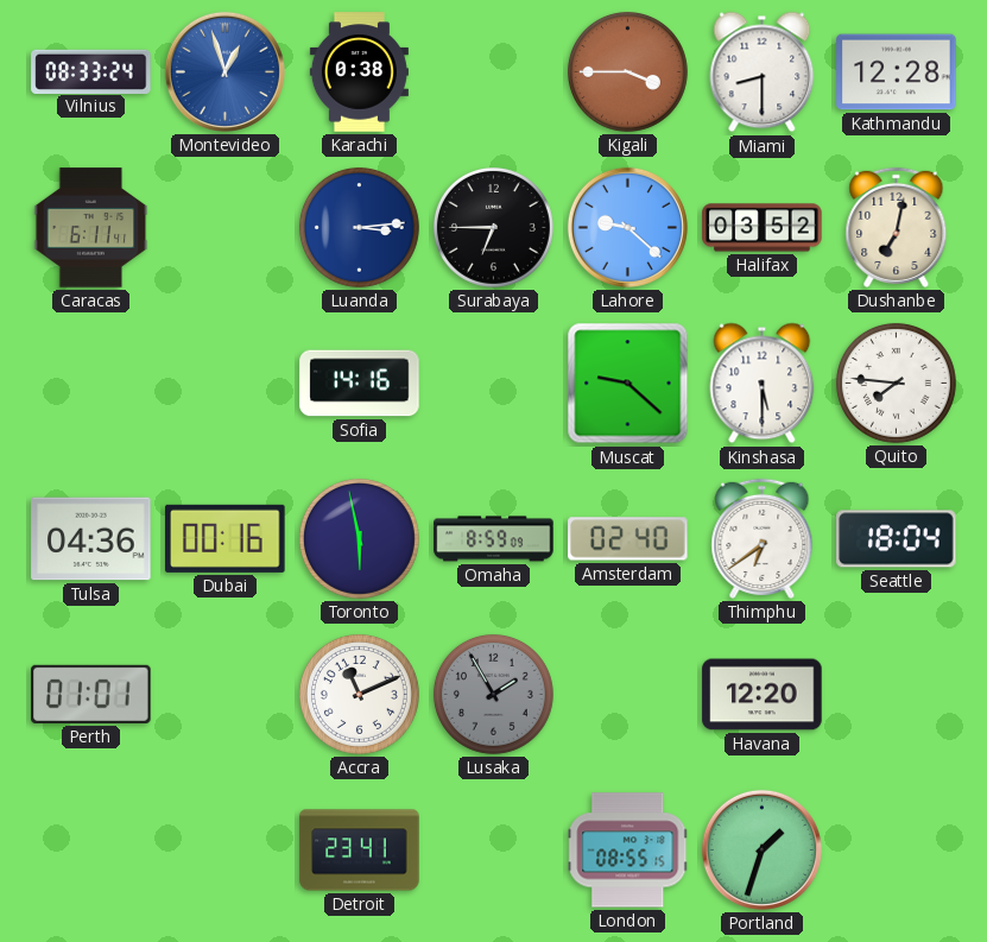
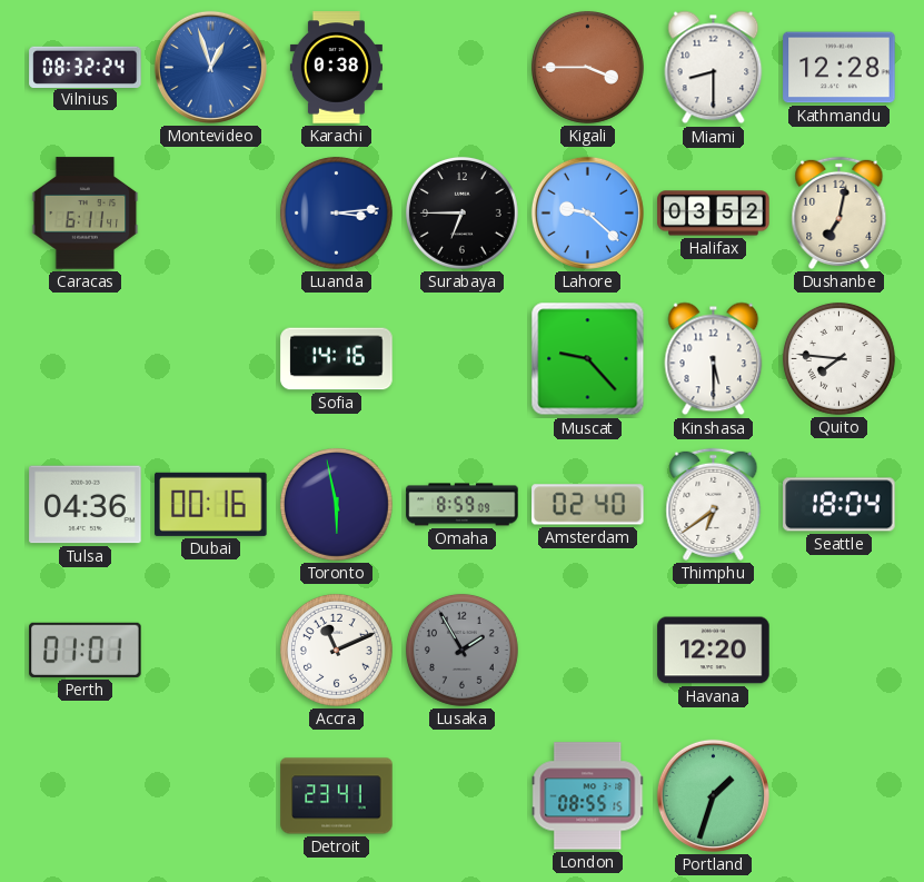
Vilnius: 08:33 -> 08:32 (86, 67)
Muscat: 9:22 -> 9:23 (588, 359)
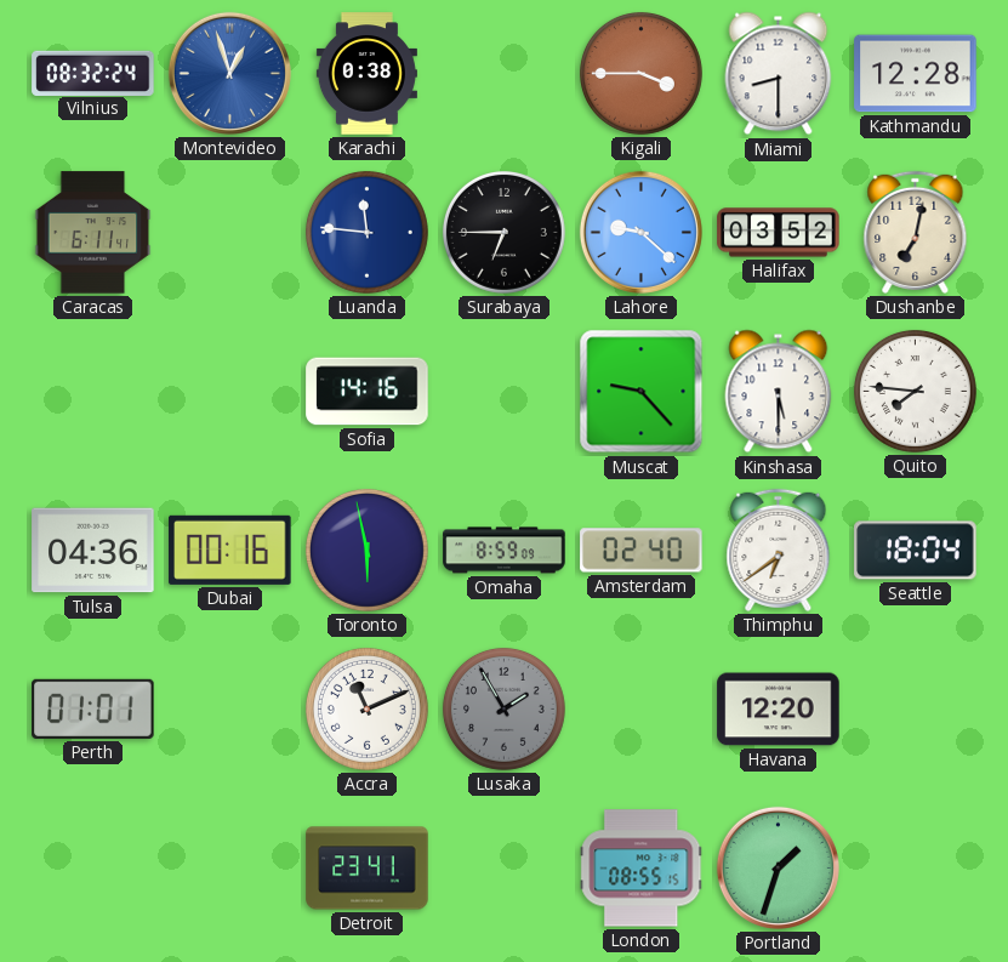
Luanda: 3:14 -> 11:46 (366, 232)
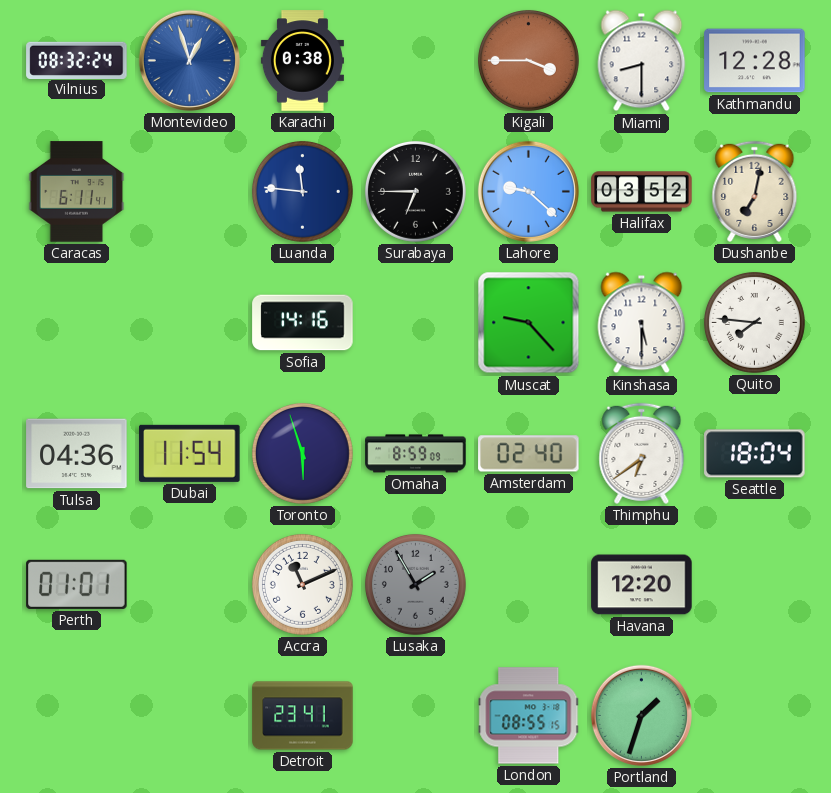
Dubai: 00:16 -> 11:54 (190, 453)
Toronto: 5:58 -> 5:57 (302, 453)
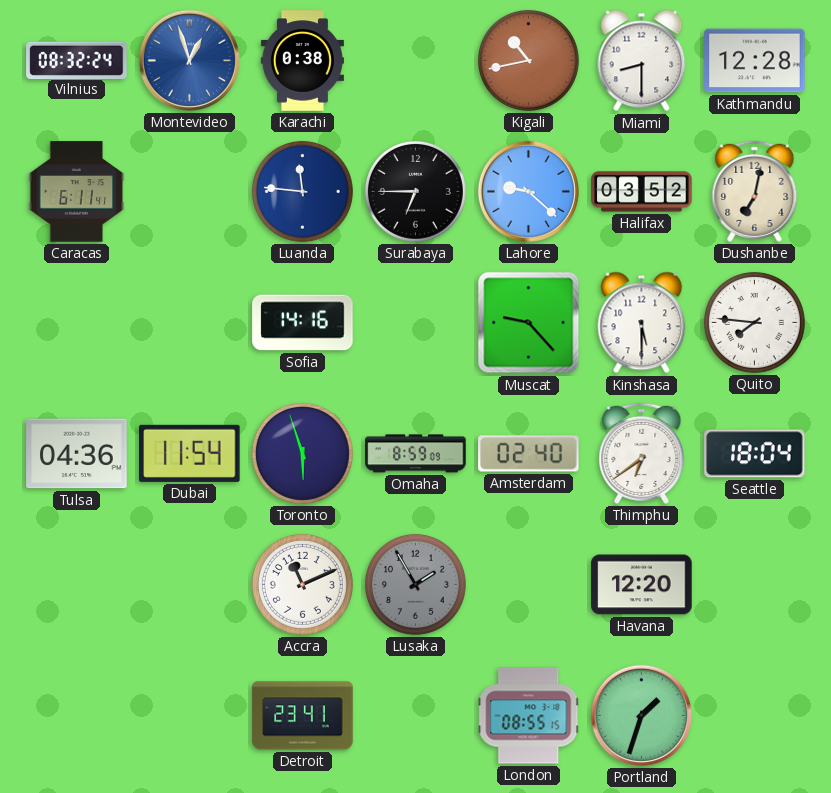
Kigali: 3:45 -> 10:43 (528, 60)
Perth: 01:01 -> none (77, 584)
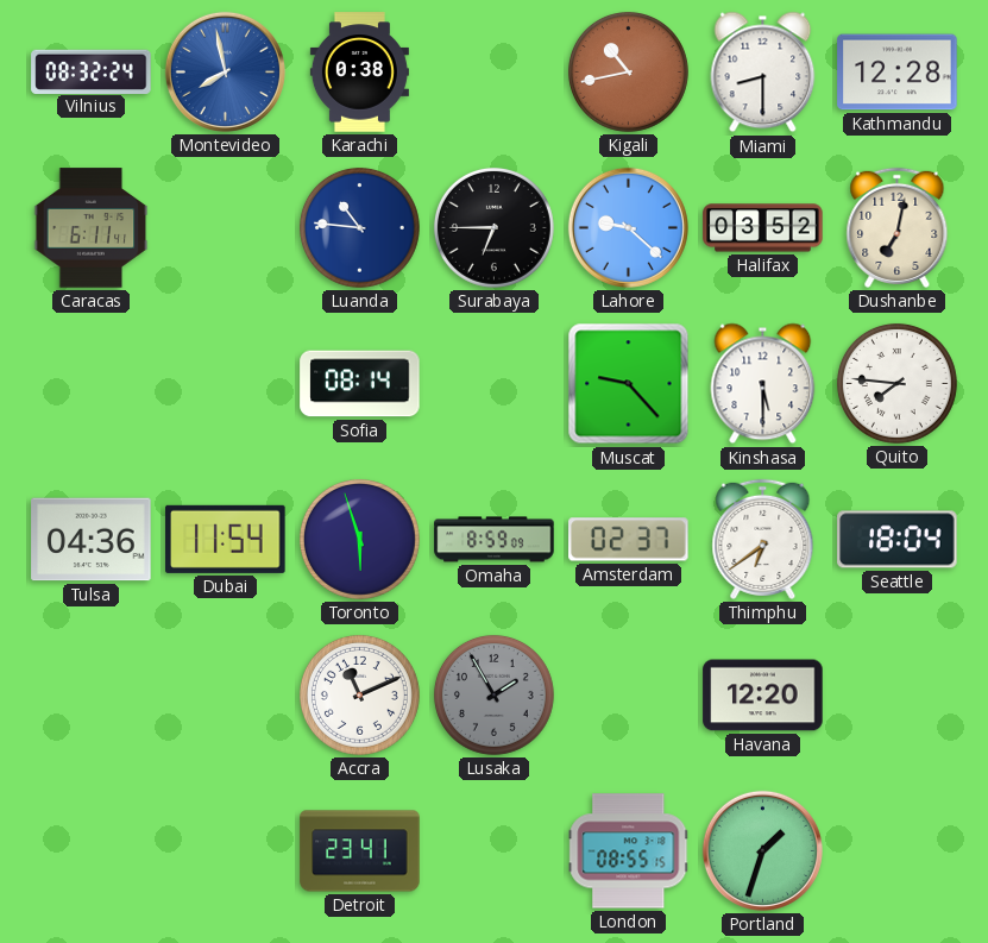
Montevideo: 12:57 -> 7:58 (225, 71)
Luanda: 11:46 -> 10:46 (359, 227)
Sofia: 14:16 -> 08:14 (360, 384)
Amsterdam: 02:40 -> 02:37 (629, 540)
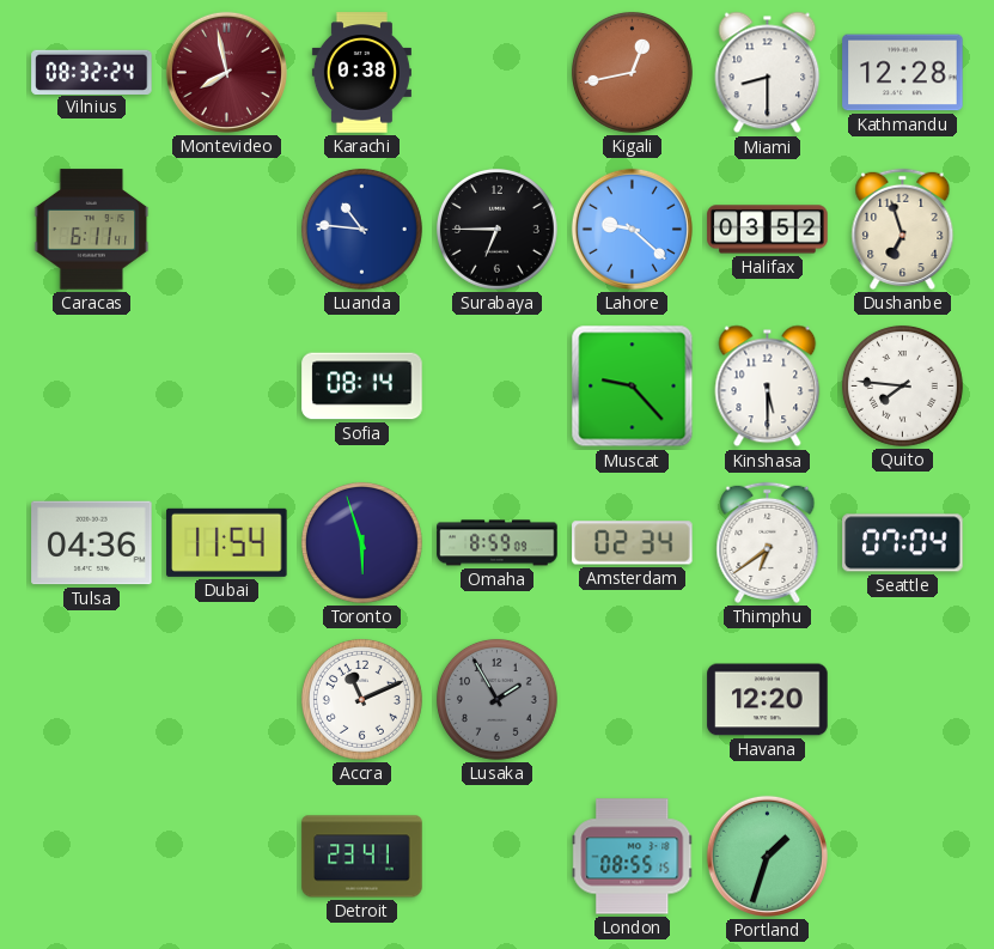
Montevideo dial: blue -> burgundy (226, 72)
Kigali: 10:43 -> 12:43 (632, 72)
Dushanbe: 7:02 -> 6:57 (903, 229)
Amsterdam: 02:37 -> 02:34 (633, 543)
Seattle: 18:04 -> 07:04 (903, 543)
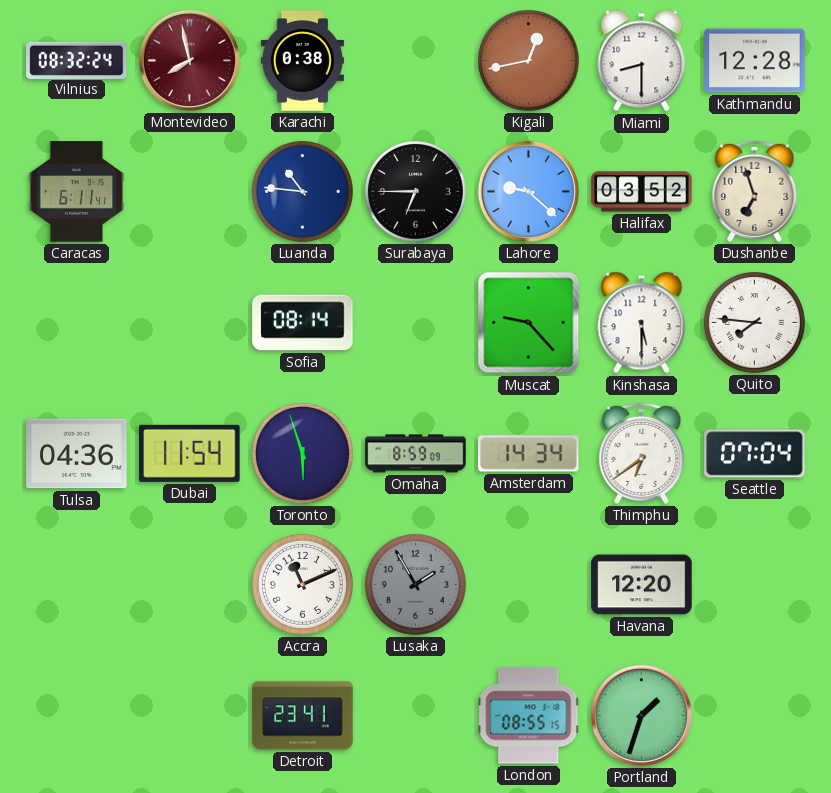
Amsterdam: 02:34 -> 14:34 (529, 454)
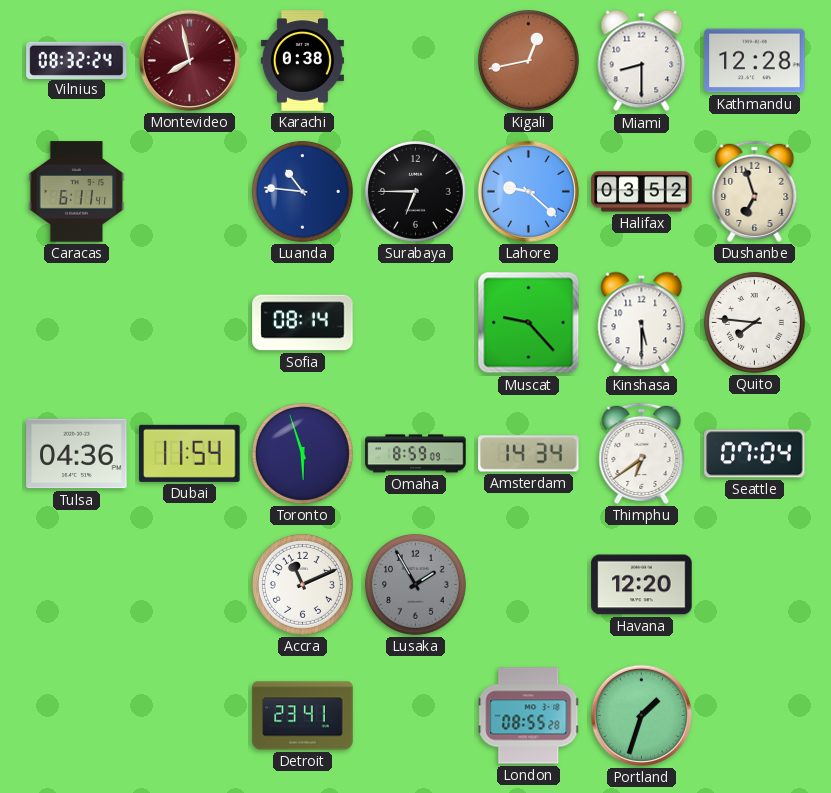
London: 08:55:15 -> 08:55:28 (529, 716)
